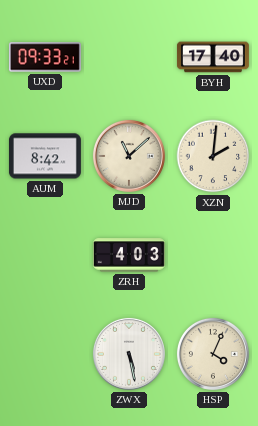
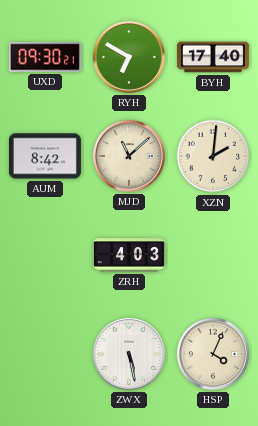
UXD: 09:33 -> 09:30 (45, 57)
RYH: none -> 6:50 (129, 57)
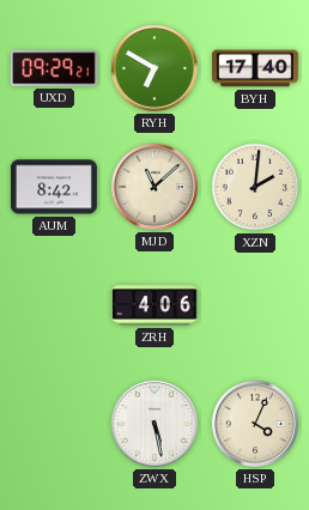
UXD: 09:30 -> 09:29 (54, 68)
ZRH: 4:03 -> 4:06 (154, 305)
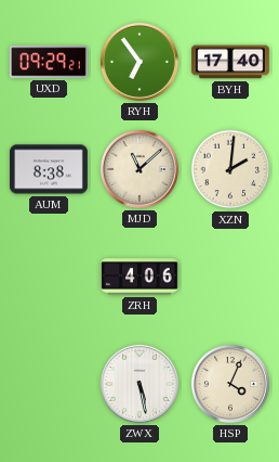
RYH: 6:50 -> 6:54 (139, 62)
AUM: 8:42 -> 8:38 (49, 169)
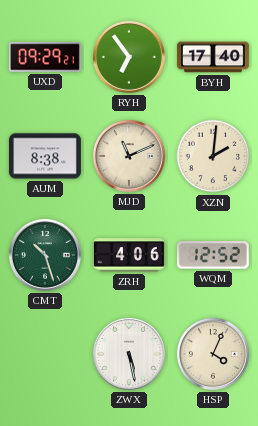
MJD: 11:08 -> 11:11 (129, 156)
CMT: none -> 10:27 (45, 255)
WQM: none -> 12:52 (213, 255)
